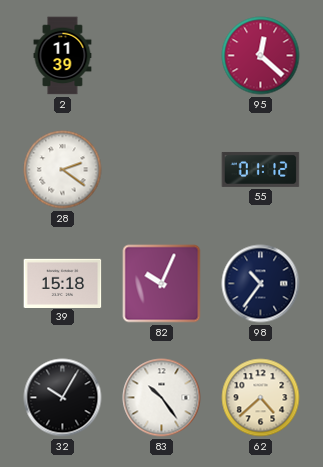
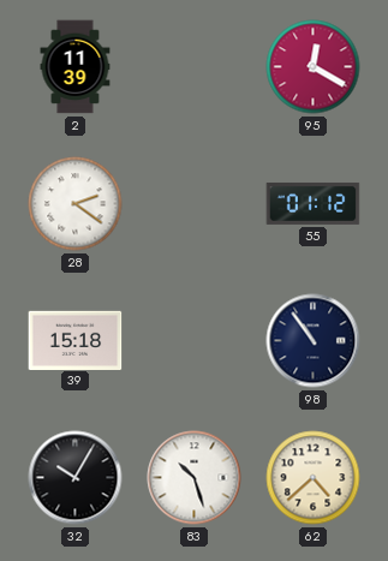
95: 12:22 -> 12:20 (314, 67)
82: 10:04 -> none (162, 284)
98: 10:36 -> 10:54 (314, 341)
83: 10:24 -> 10:27 (195, 478)
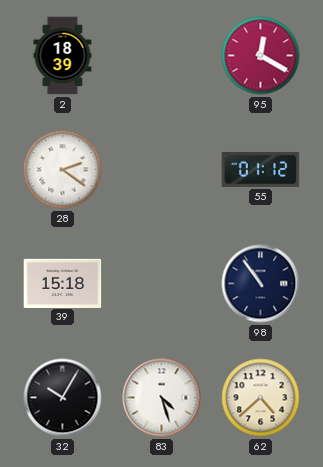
2: 11:39 -> 18:39 (63, 56)
83: 10:27 -> 4:27 (162, 398)
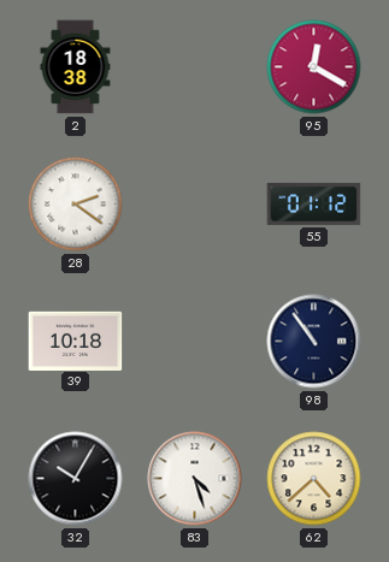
2: 18:39 -> 18:38 (76, 67)
39: 15:18 -> 10:18 (76, 341)
